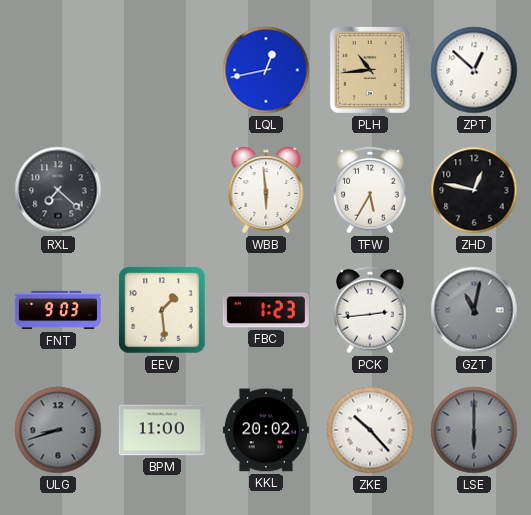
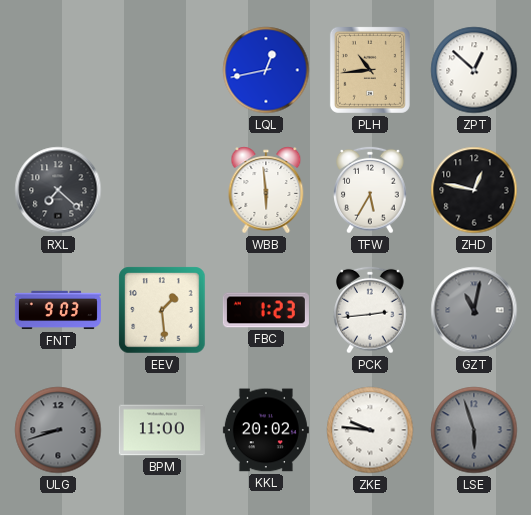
ZKE: 10:23 -> 9:46 (370, 430)
LSE: 6:00 -> 5:57 (474, 430)
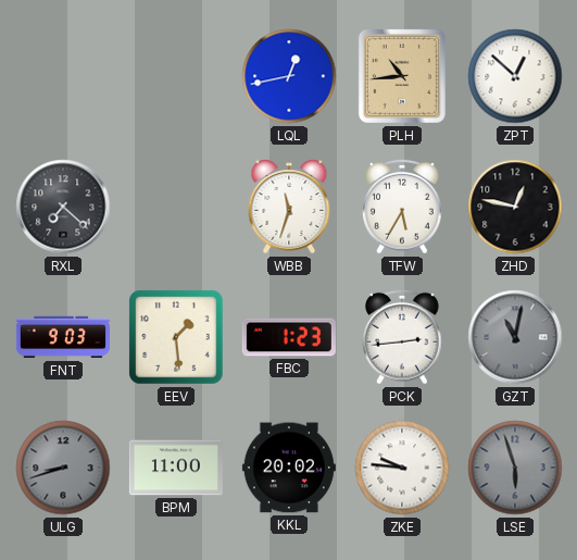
WBB: 5:59 -> 11:33 (289, 207)
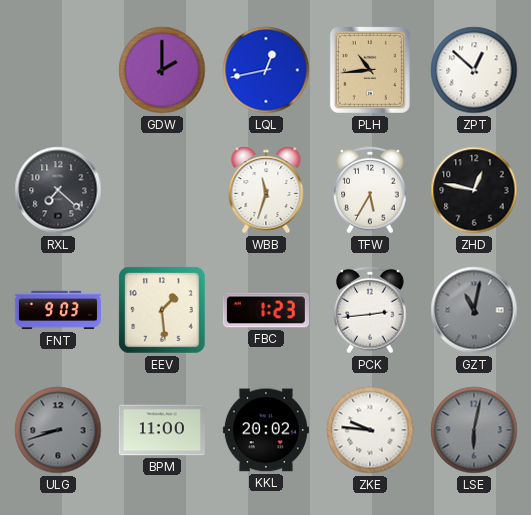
GDW: none -> 2:00 (162, 70)
LSE: 5:57 -> 6:02 (474, 430)
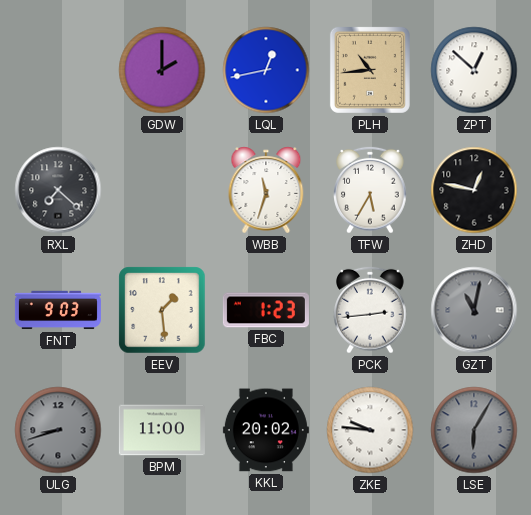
LSE: 6:02 -> 6:05 (474, 430)
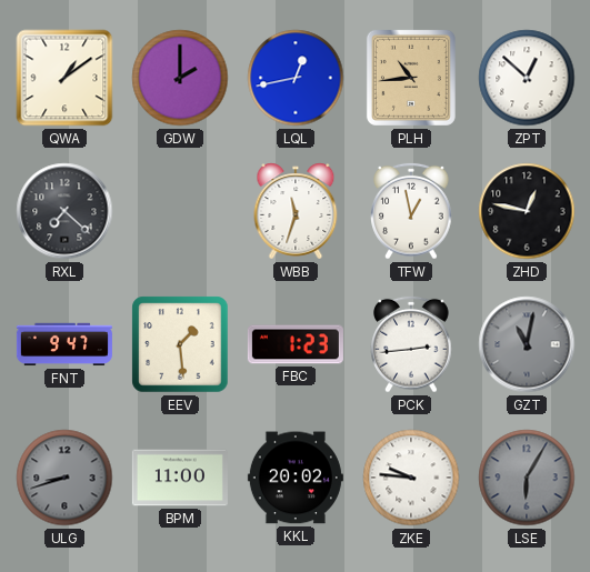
QWA: none -> 1:09 (64, 78)
TFW: 5:35 -> 12:58 (411, 211)
FNT: 9:03 -> 9:47 (64, 344)
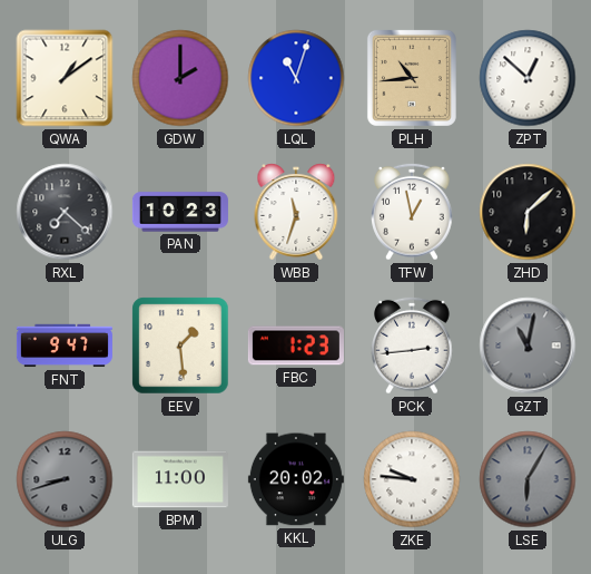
LQL: 12:43 -> 11:03 (296, 78)
PAN: none -> 10:23 (180, 212)
ZHD: 12:47 -> 6:08 (528, 212)
